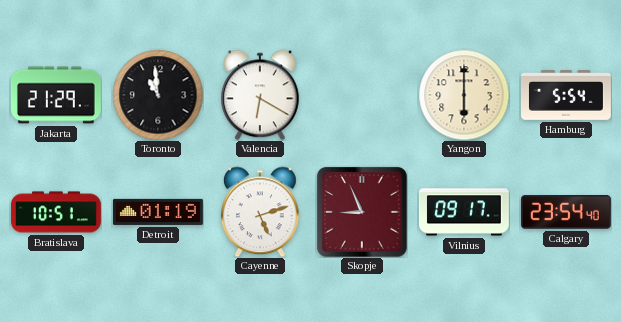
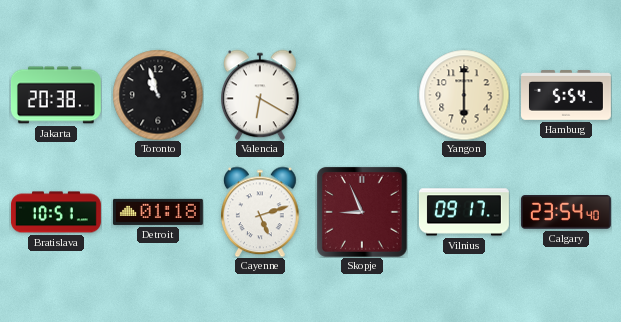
Jakarta: 21:29 -> 20:38 (56, 95)
Toronto: 10:59 -> 10:57 (158, 95)
Detroit: 01:19 -> 01:18 (158, 212)
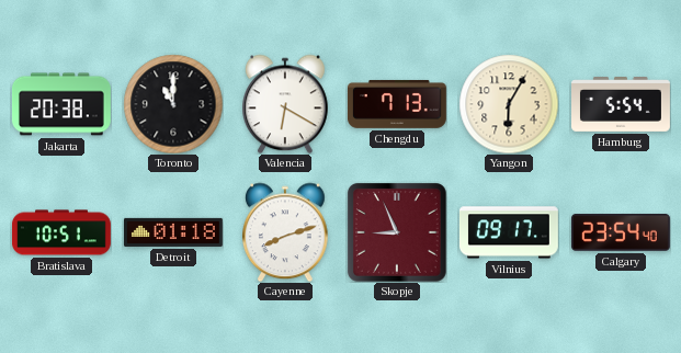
Toronto: 10:57 -> 11:00 (173, 104)
Chengdu: none -> 7:13 (397, 104)
Yangon: 6:00 -> 6:05 (509, 104)
Cayenne: 5:12 -> 8:12 (286, 232)
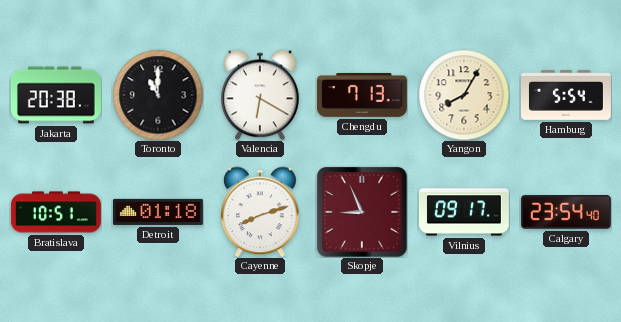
Yangon: 6:05 -> 8:05 (464, 95)
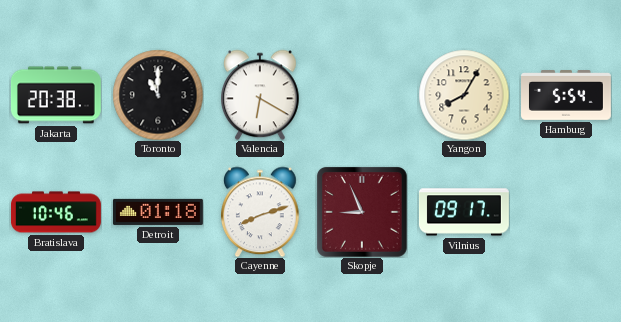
Chengdu: 7:13 -> none (362, 95)
Bratislava: 10:51 -> 10:46 (57, 212)
Calgary: 23:54 -> none (566, 213)
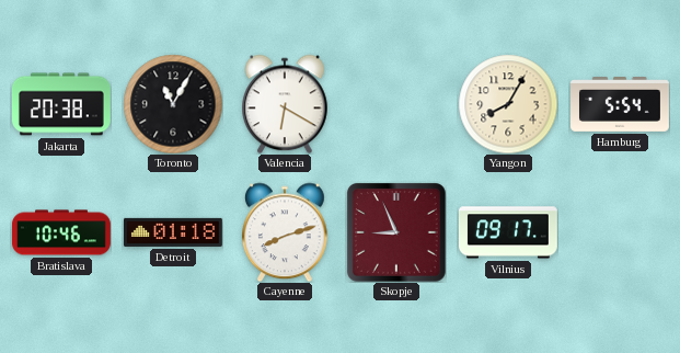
Toronto: 11:00 -> 11:05 (173, 104)
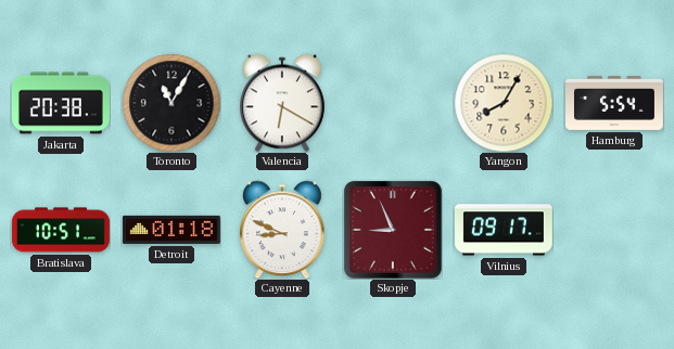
Bratislava: 10:46 -> 10:51 (62, 230)
Cayenne: 8:12 -> 8:49 (283, 230)
